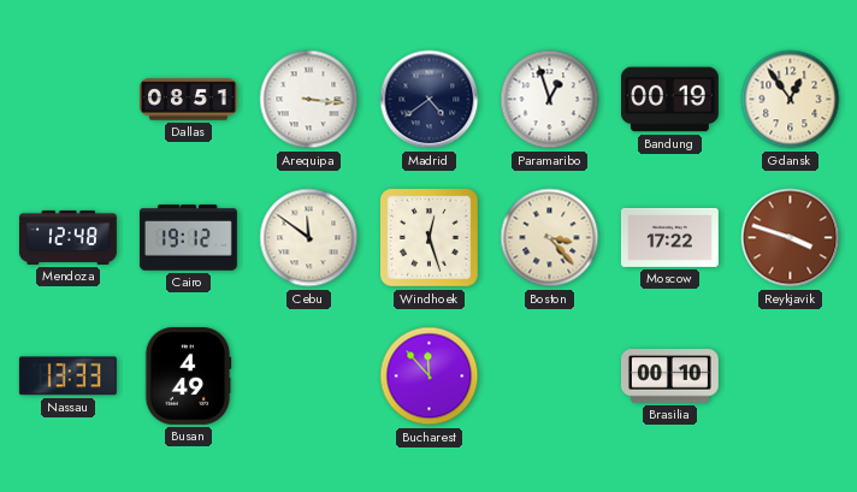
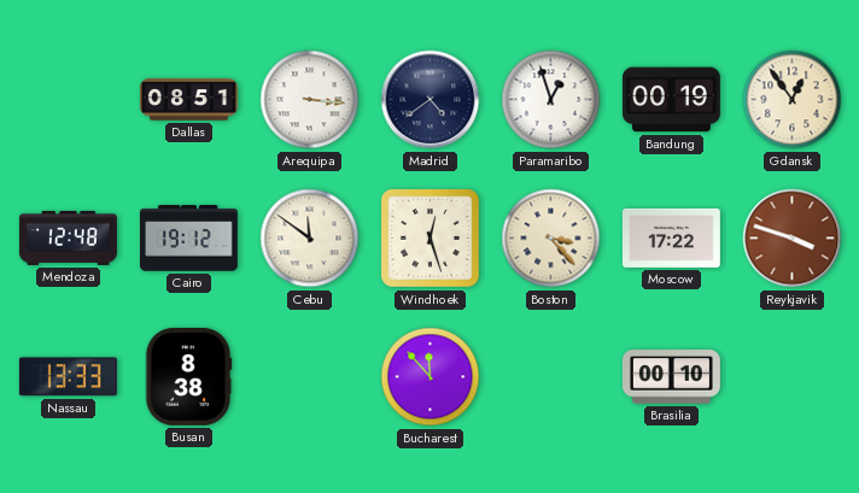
Busan: 4:49 -> 8:38 (188, 376)
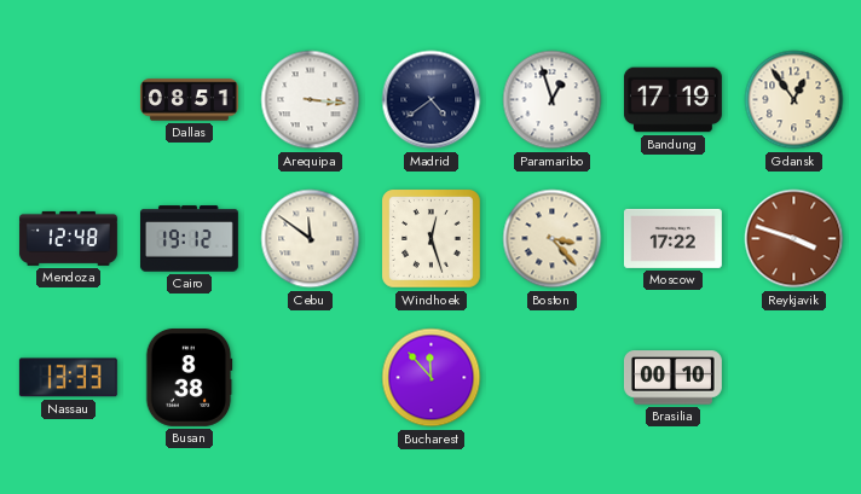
Bandung: 00:19 -> 17:19 (672, 100)
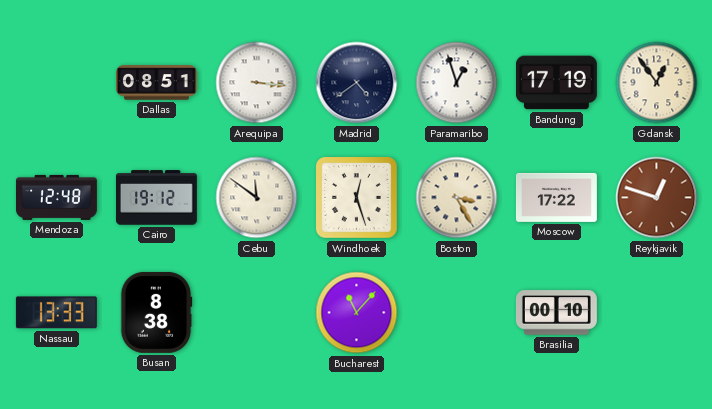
Boston: 3:23 -> 3:25 (457, 198)
Reykjavik: 3:48 -> 12:48 (657, 198)
Bucharest: 11:53 -> 11:07 (357, 313)
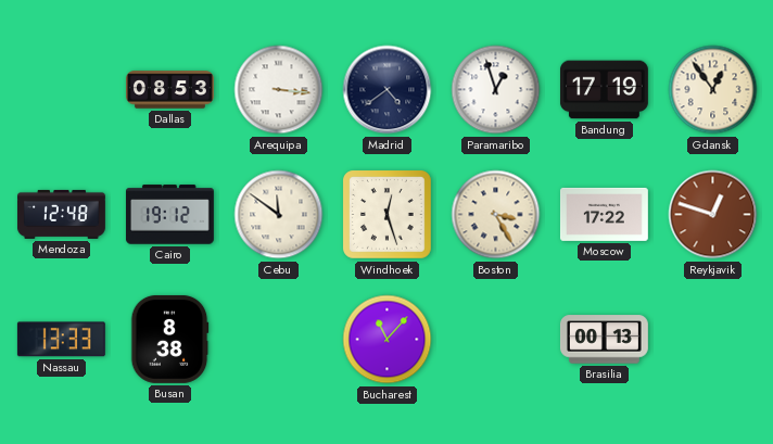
Dallas: 08:51 -> 08:53 (169, 90)
Brasilia: 00:10 -> 00:13 (604, 340)
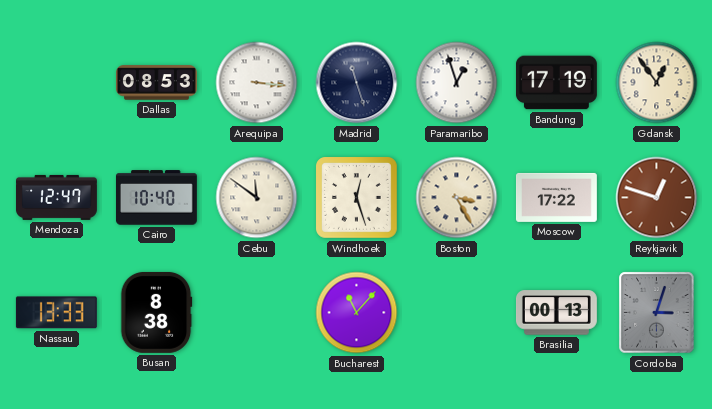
Madrid: 4:39 -> 11:27 (357, 83)
Mendoza: 12:48 -> 12:47 (56, 197)
Cairo: 19:12 -> 10:40 (156, 198)
Cordoba: none -> 3:03 (657, 313)
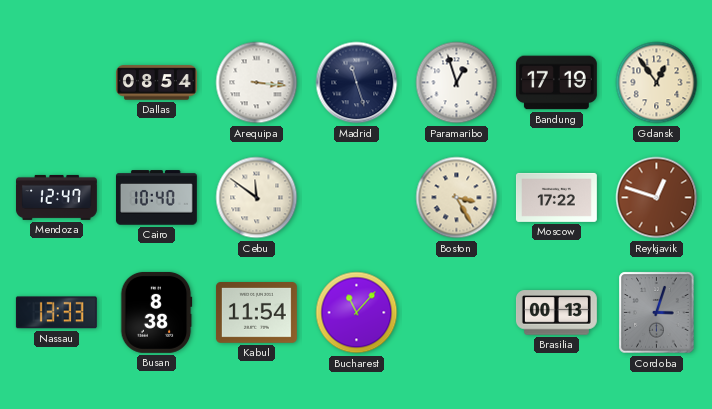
Dallas: 08:53 -> 08:54 (156, 83)
Windhoek: 12:27 -> none (357, 198)
Kabul: none -> 11:54 (256, 313)
